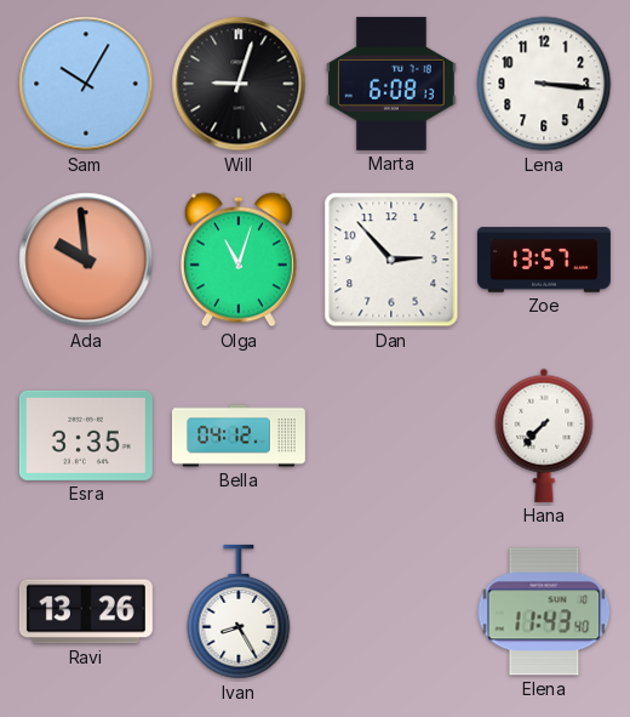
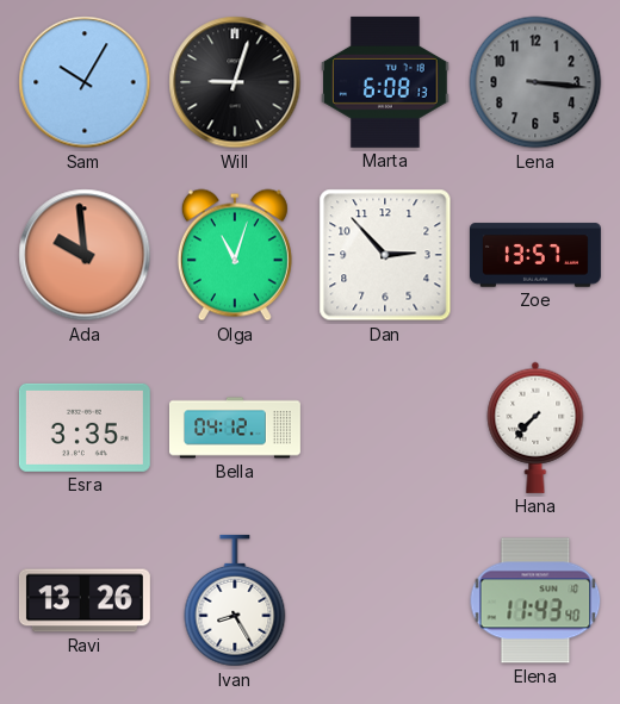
Lena dial: white -> grey (535, 82)
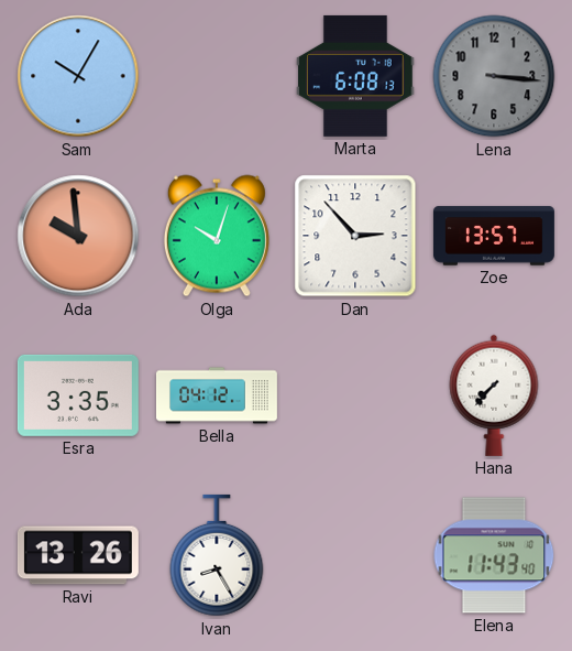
Will: 9:03 -> none (235, 82)
Olga: 11:03 -> 10:03 (217, 236)
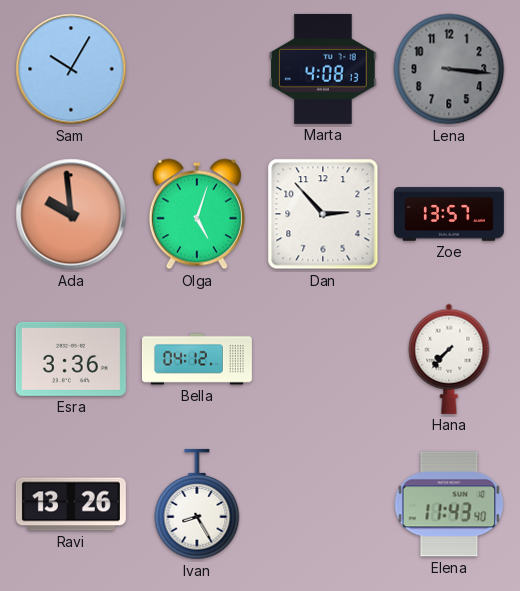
Marta: 6:08 -> 4:08 (323, 69)
Olga: 10:03 -> 5:03 (197, 214)
Esra: 3:35 -> 3:36 (71, 359)
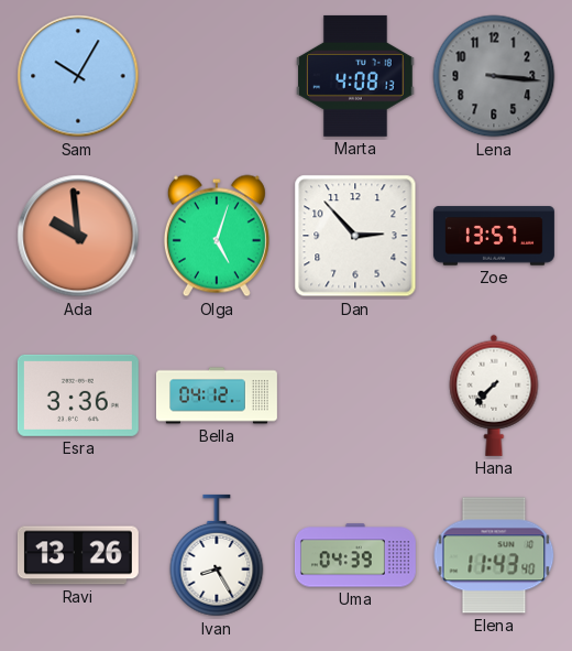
Uma: none -> 04:39 (355, 555)
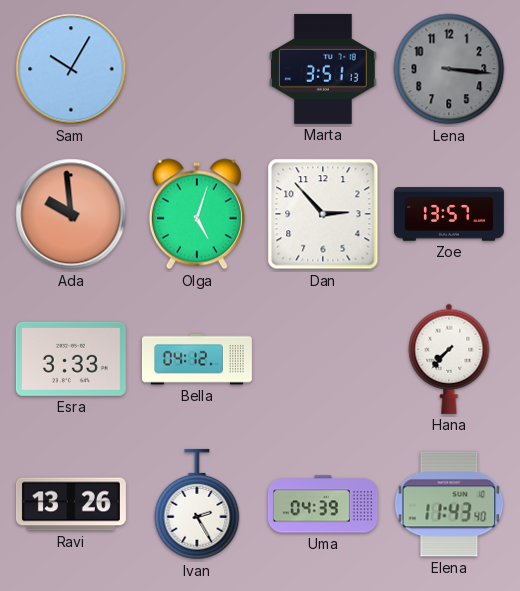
Marta: 4:08 -> 3:51 (323, 69)
Esra: 3:36 -> 3:33 (71, 359)
Ivan: 8:25 -> 2:25 (197, 504)
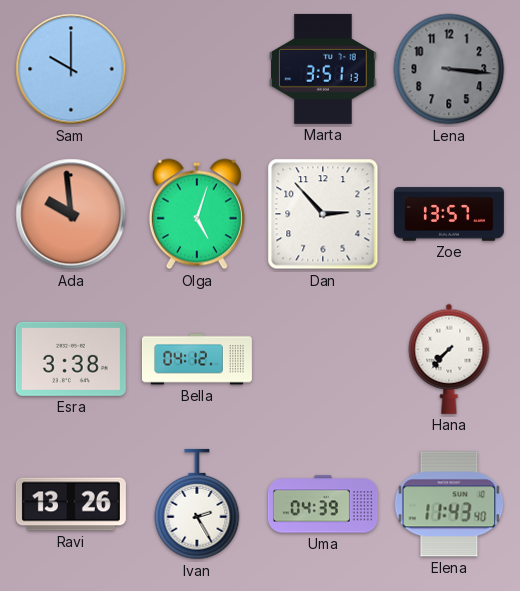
Sam: 10:05 -> 10:00 (71, 69)
Esra: 3:33 -> 3:38 (71, 359)
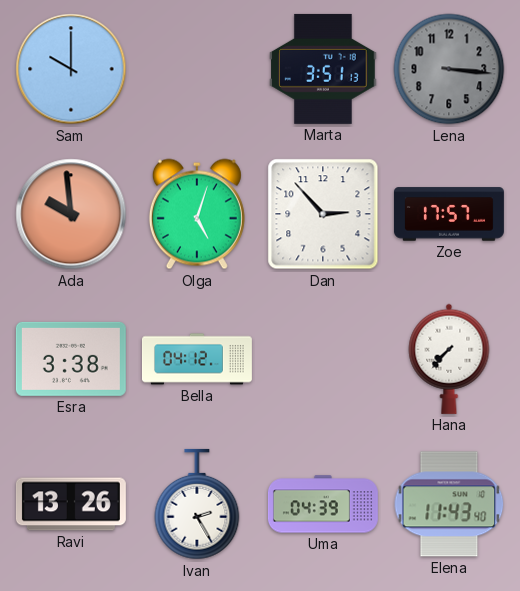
Zoe: 13:57 -> 17:57 (449, 214)
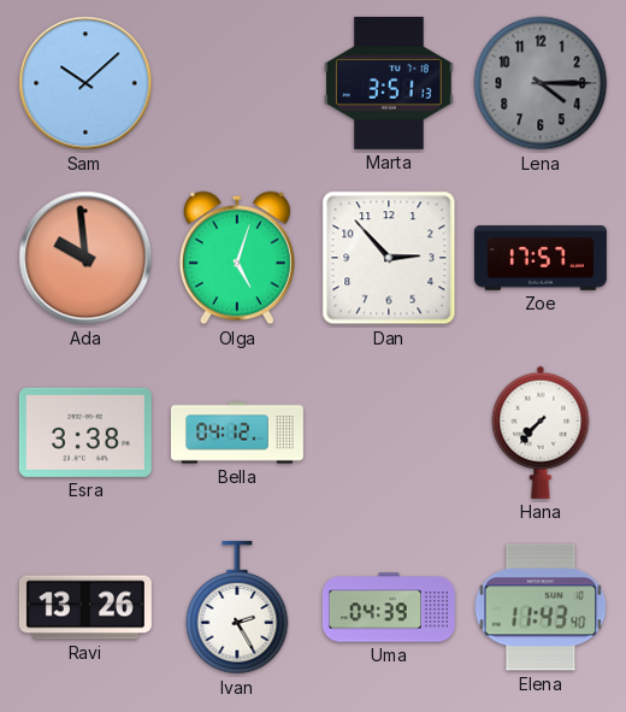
Sam: 10:00 -> 10:08 (85, 83)
Lena: 3:16 -> 4:15 (541, 83)
